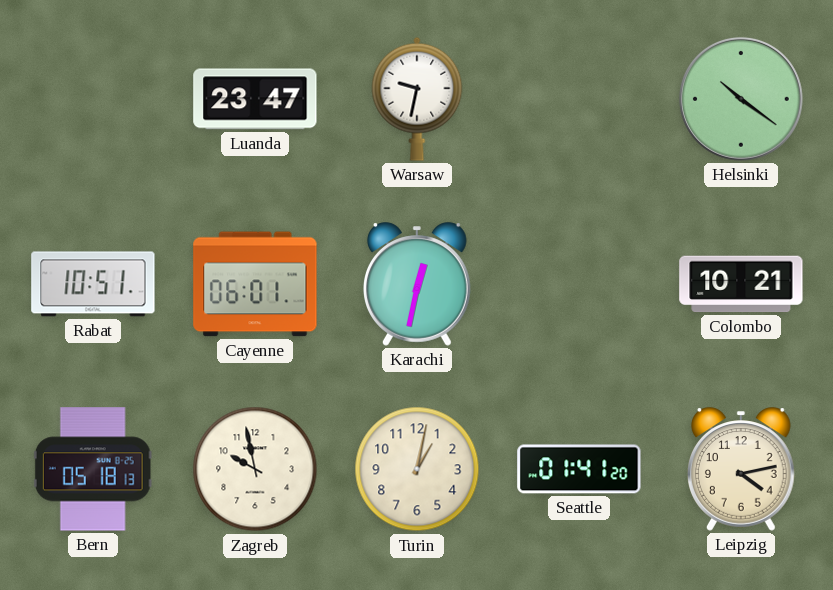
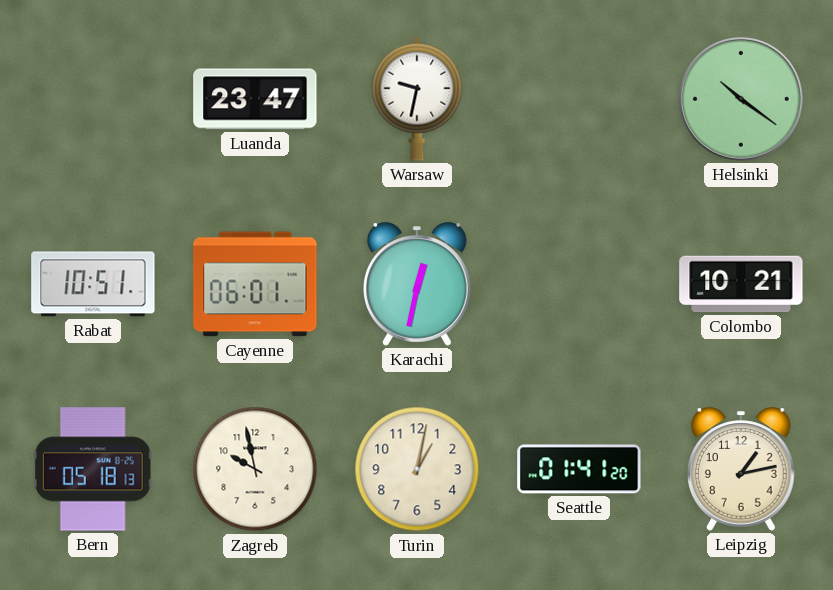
Leipzig: 4:13 -> 1:13 (742, 469)
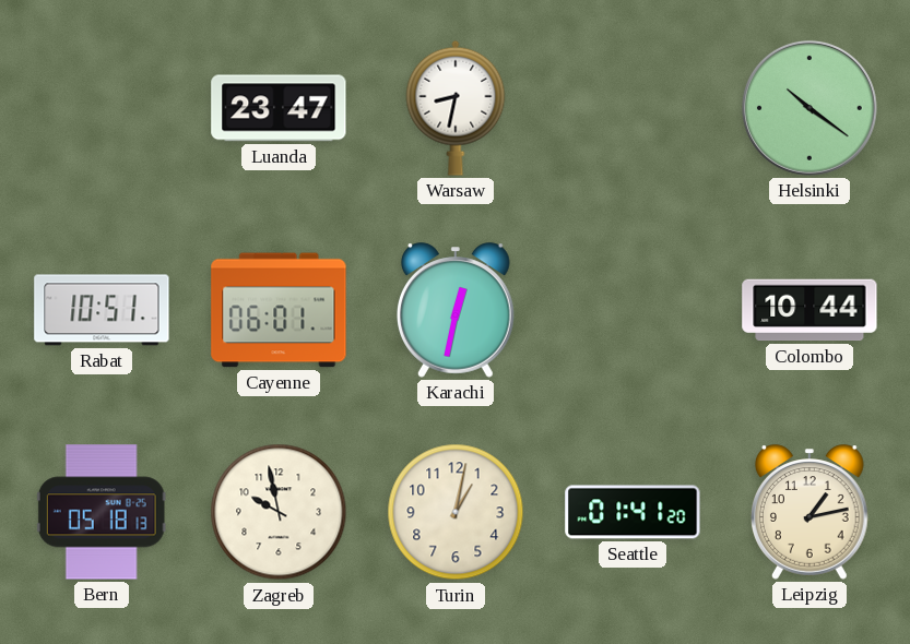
Warsaw: 9:32 -> 8:32 (456, 108)
Colombo: 10:21 -> 10:44 (809, 310)
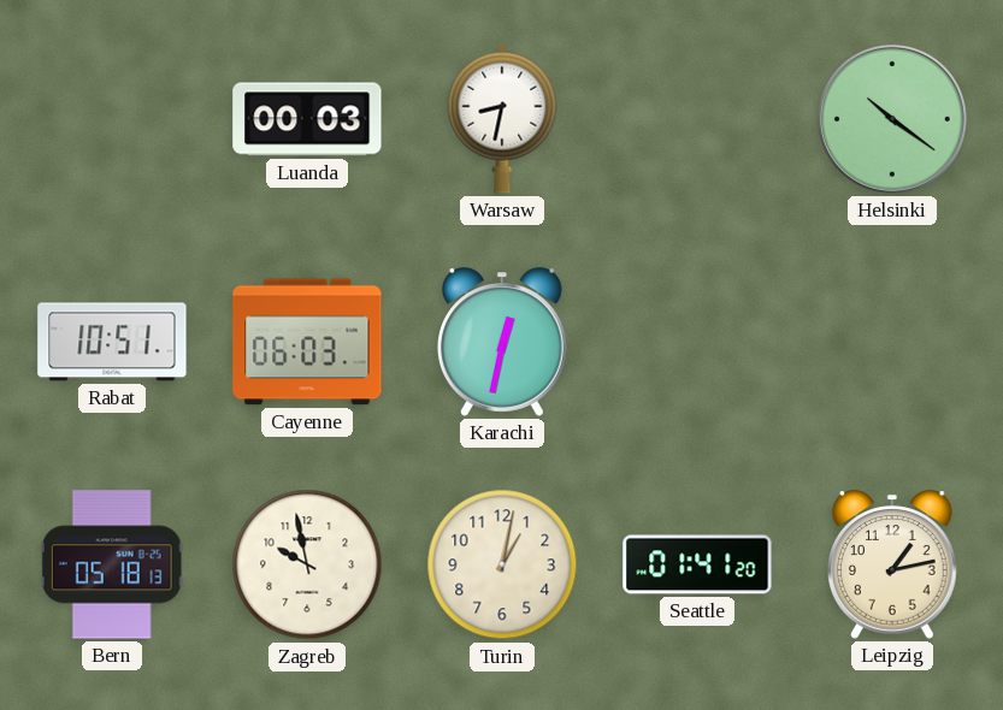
Luanda: 23:47 -> 00:03 (307, 119)
Cayenne: 06:01 -> 06:03 (307, 342)
Colombo: 10:44 -> none (809, 310)
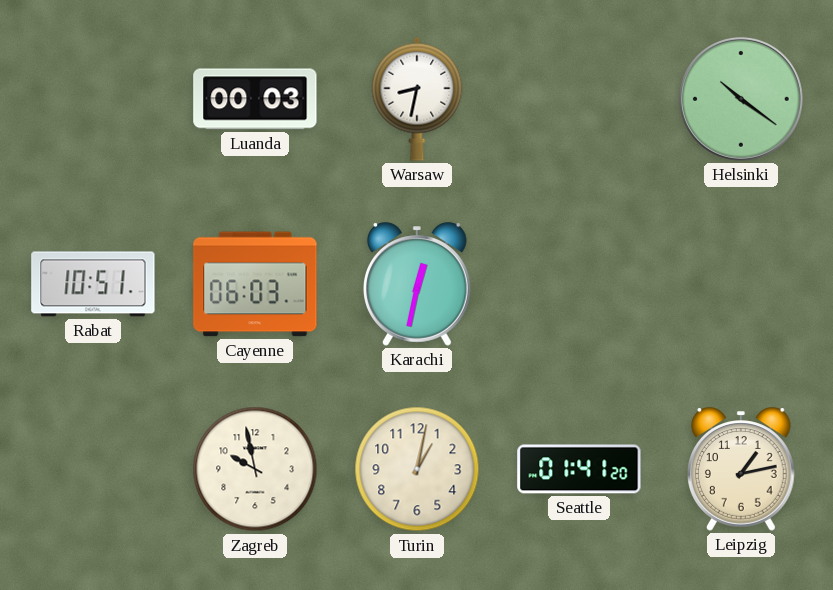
Bern: 05:18 -> none (112, 564)
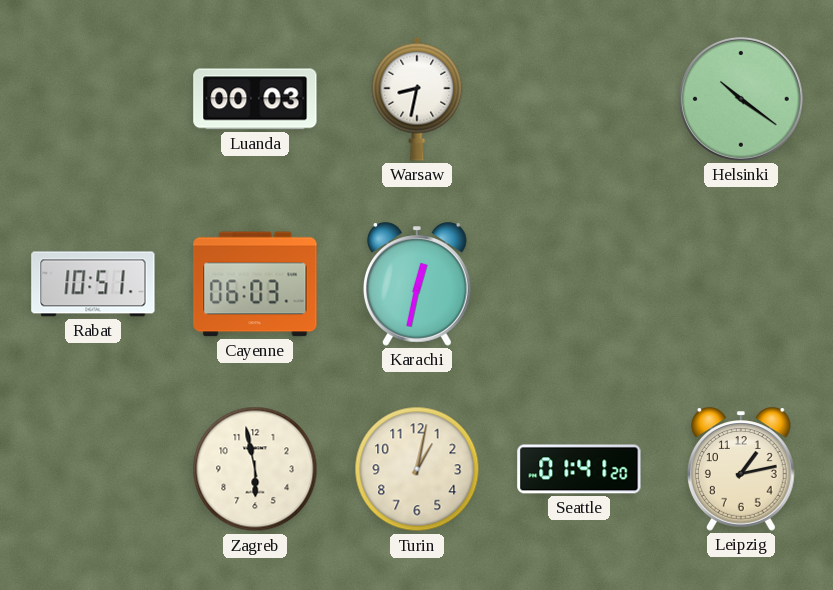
Zagreb: 9:58 -> 5:58 (255, 469)
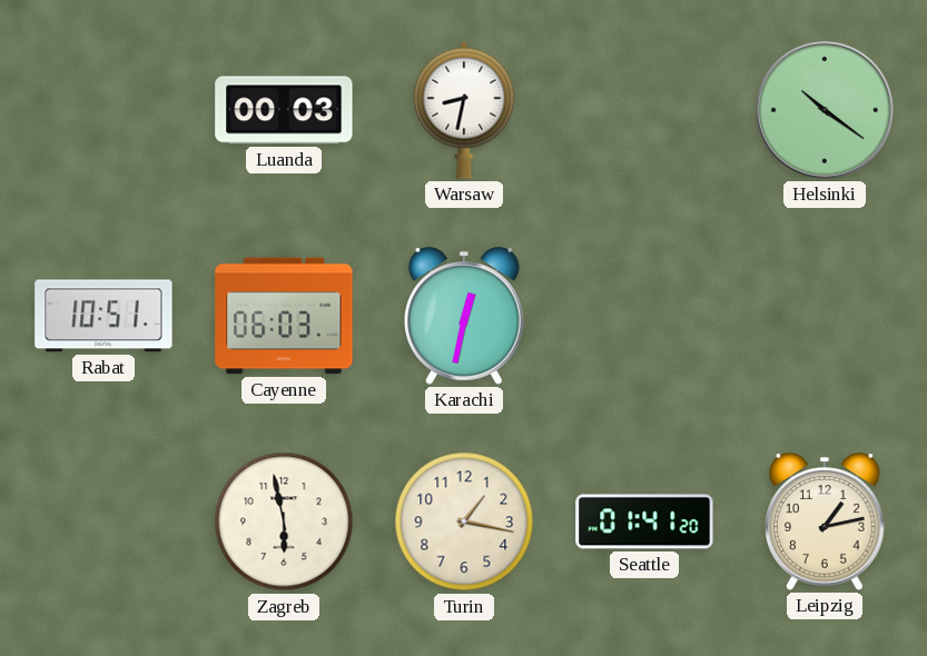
Turin: 1:02 -> 1:17 (464, 521)
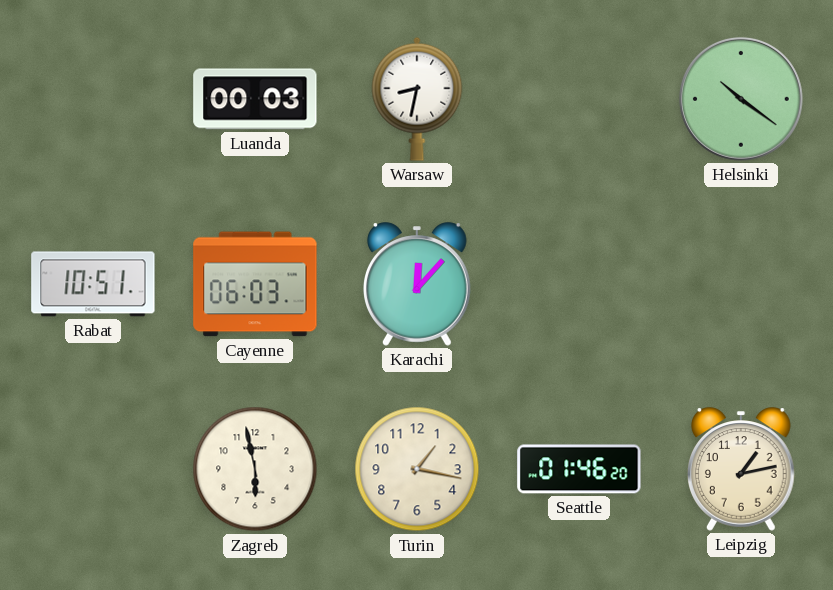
Karachi: 12:32 -> 12:07 (418, 284)
Seattle: 01:41 -> 01:46 (579, 469)
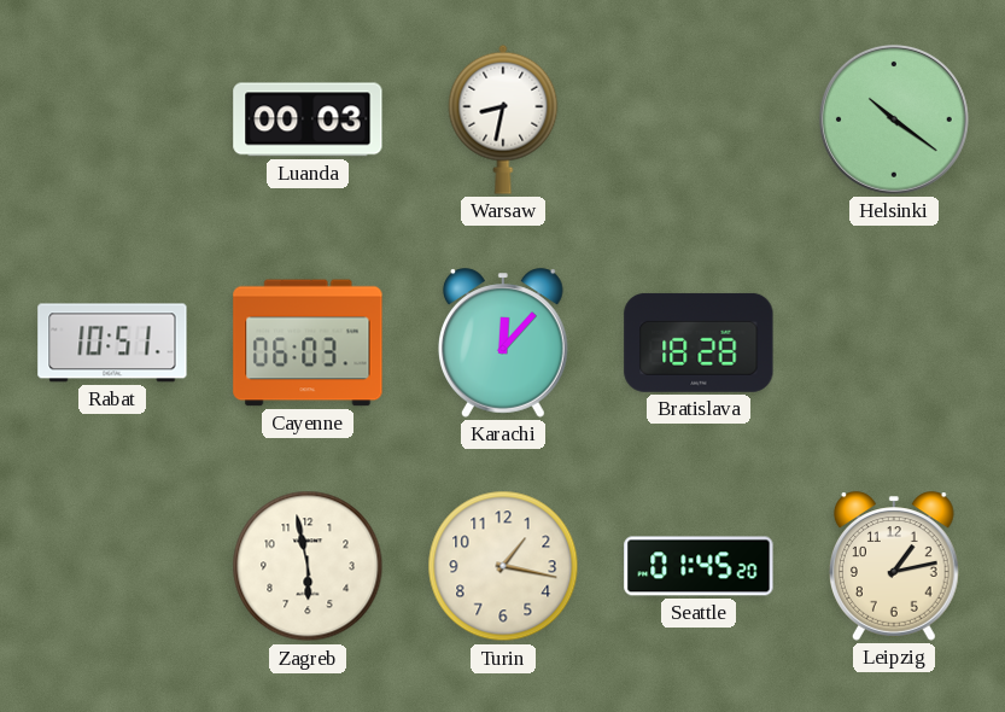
Bratislava: none -> 18:28 (699, 343)
Seattle: 01:46 -> 01:45 (699, 566)
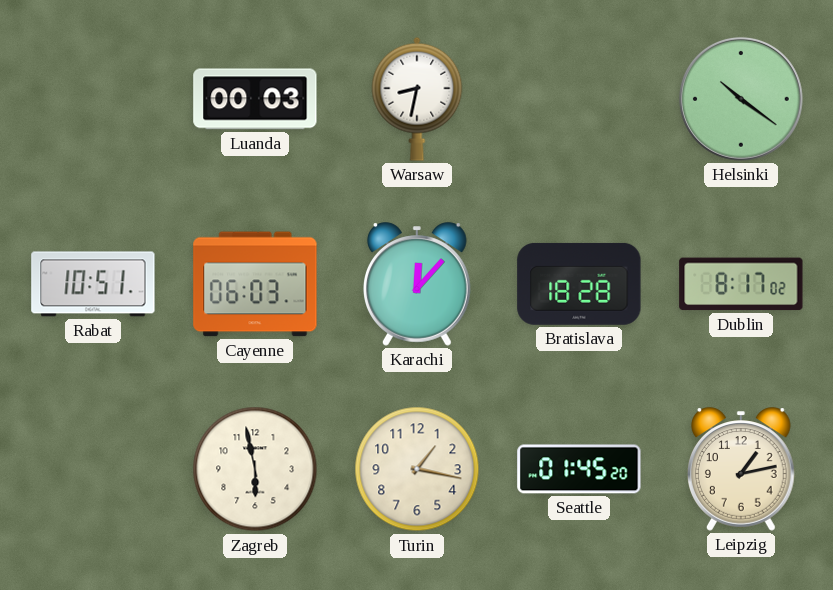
Dublin: none -> 8:17 (741, 284)
